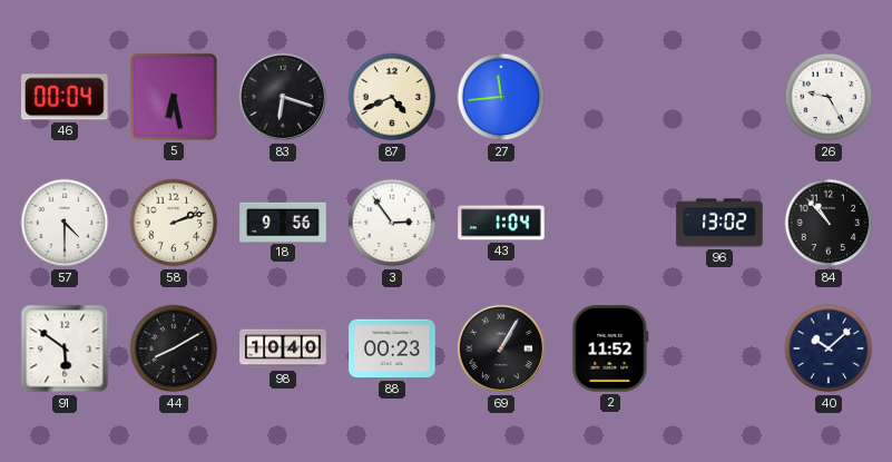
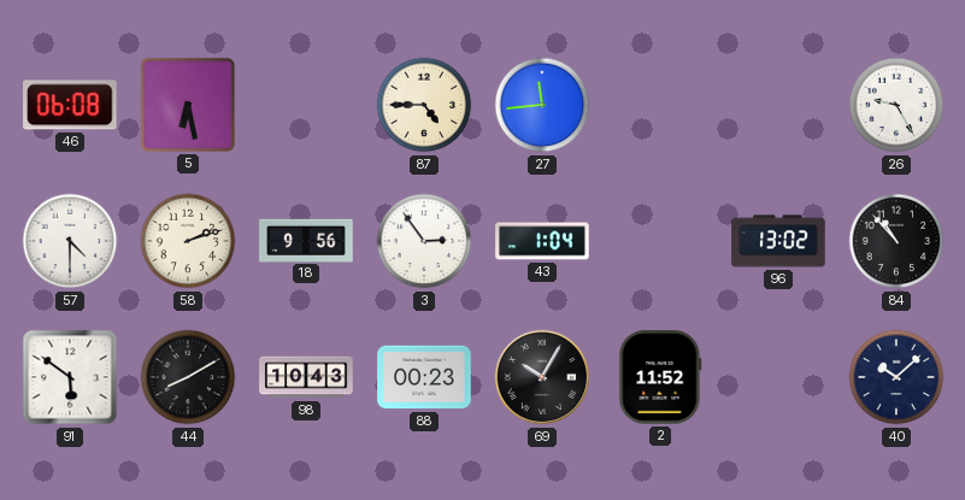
46: 00:04 -> 06:08 (70, 105)
83: 6:18 -> none (283, 97)
87: 4:41 -> 4:45 (424, 105)
98: 10:40 -> 10:43 (306, 377)
69: 1:05 -> 10:05 (542, 377)
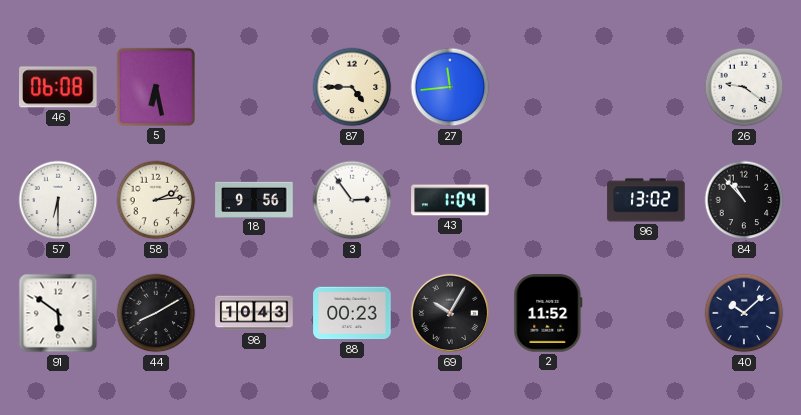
26: 9:25 -> 9:21 (744, 87)
57: 4:30 -> 6:30 (58, 200)
58: 2:12 -> 2:14 (156, 200)
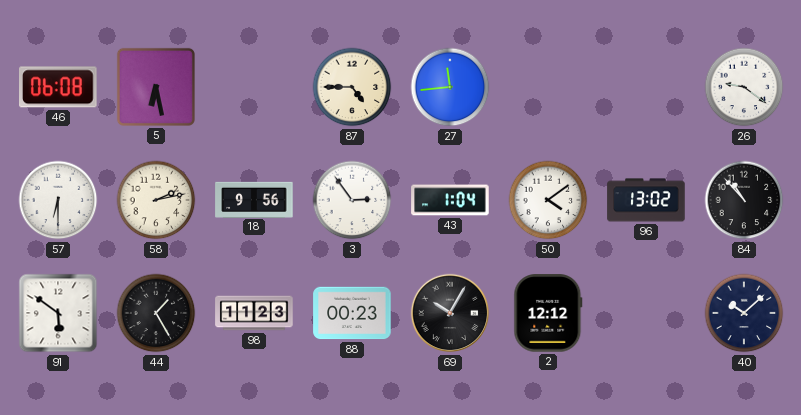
58: 2:14 -> 2:13 (156, 200)
50: none -> 4:09 (548, 200)
44: 8:10 -> 1:25 (156, 313)
98: 10:43 -> 11:23 (254, 313)
2: 11:52 -> 12:12 (548, 313)
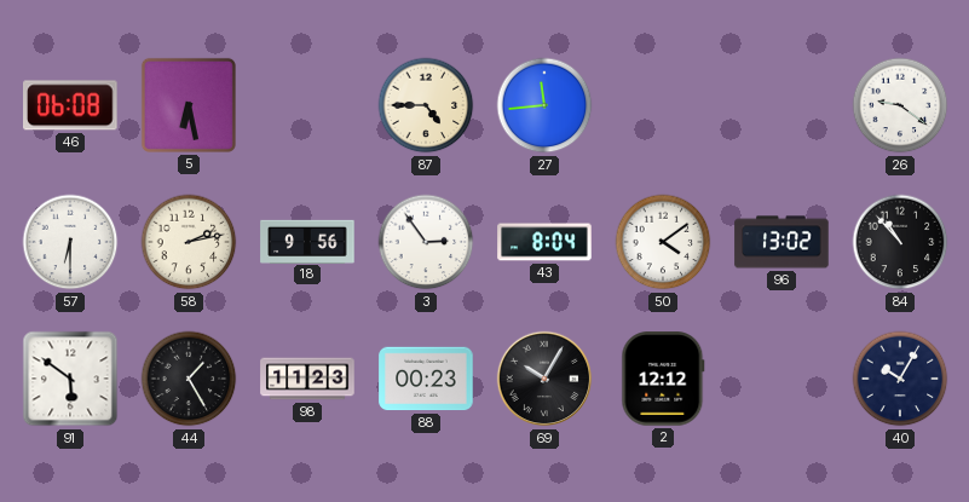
43: 1:04 -> 8:04 (544, 242)
40: 10:08 -> 10:05 (900, 379)
